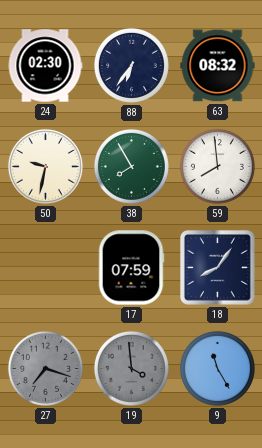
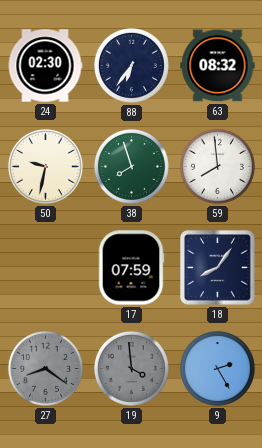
38: 7:55 -> 7:57 (131, 166)
27: 7:18 -> 8:21 (45, 368)
9: 11:25 -> 2:25 (217, 368)
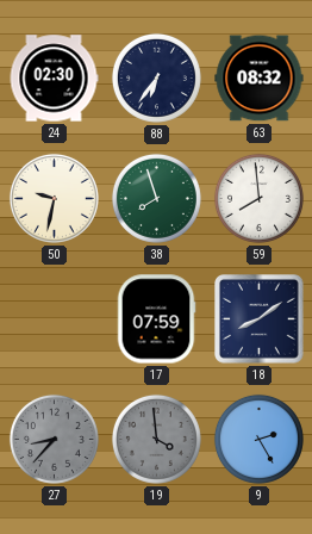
18: 8:06 -> 8:09 (260, 319)
27: 8:21 -> 8:37 (54, 439)
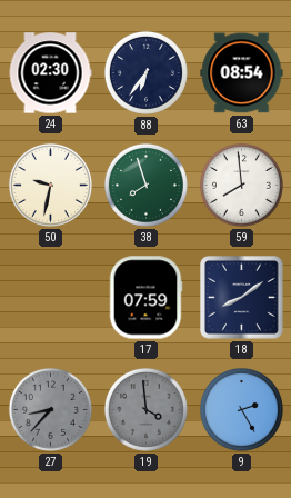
63: 08:32 -> 08:54 (242, 73)
